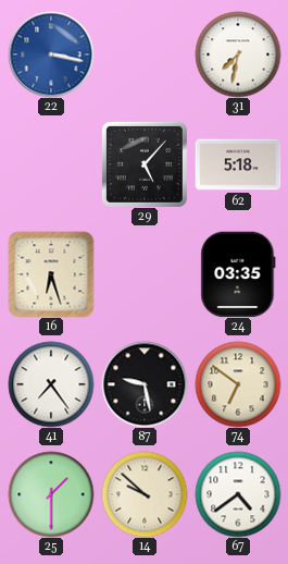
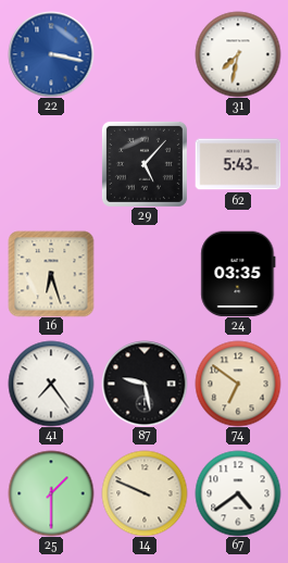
62: 5:18 -> 5:43 (238, 164)
14: 9:52 -> 9:49 (145, 493)
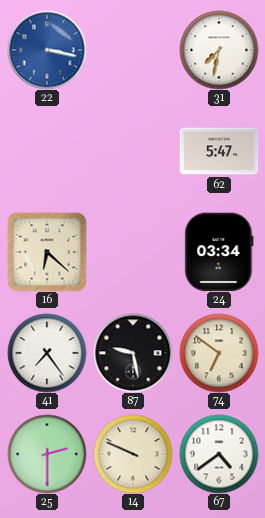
29: 5:07 -> none (145, 164)
62: 5:43 -> 5:47 (219, 151)
16: 6:27 -> 6:22 (47, 252)
24: 03:35 -> 03:34 (219, 252)
25: 1:30 -> 2:30 (47, 454)
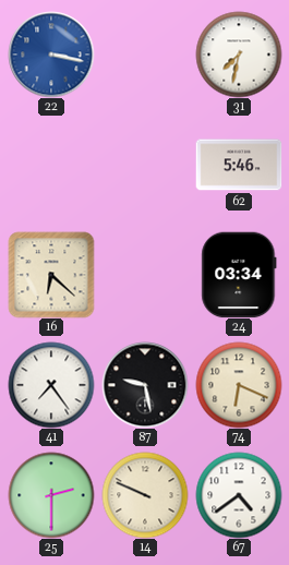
62: 5:47 -> 5:46 (239, 165)
74: 6:51 -> 6:19 (239, 385)
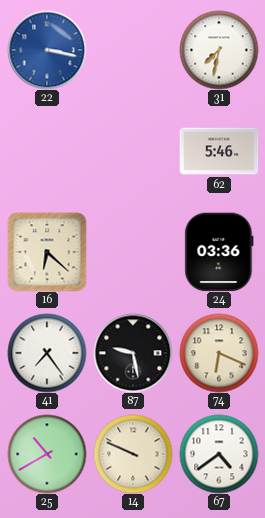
24: 03:34 -> 03:36 (219, 252)
25: 2:30 -> 10:40 (47, 454)
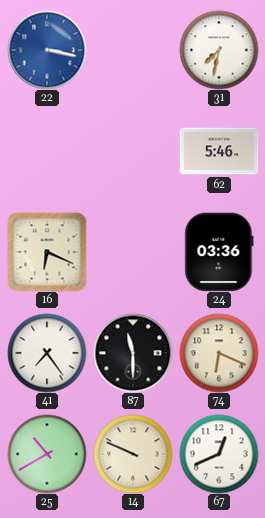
16: 6:22 -> 6:19 (47, 252)
87: 9:28 -> 11:30 (133, 353)
67: 4:39 -> 12:41 (219, 454)
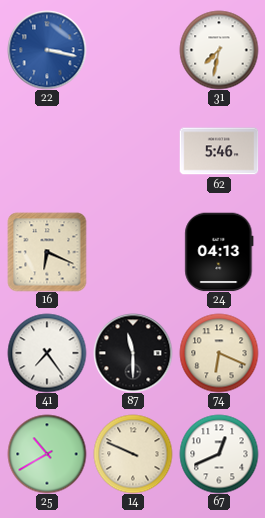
24: 03:36 -> 04:13 (219, 252)
